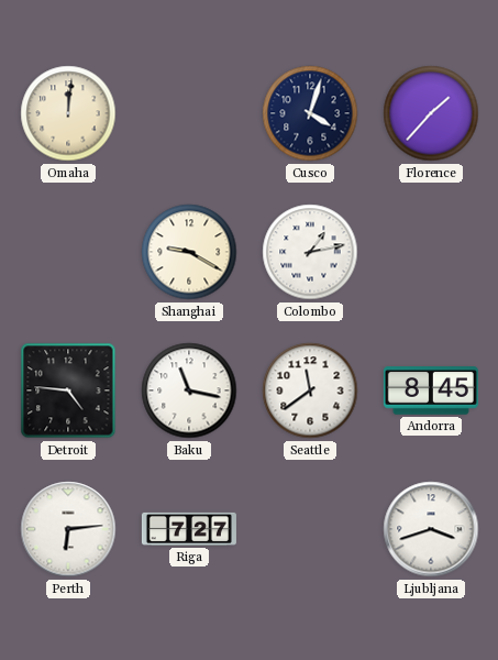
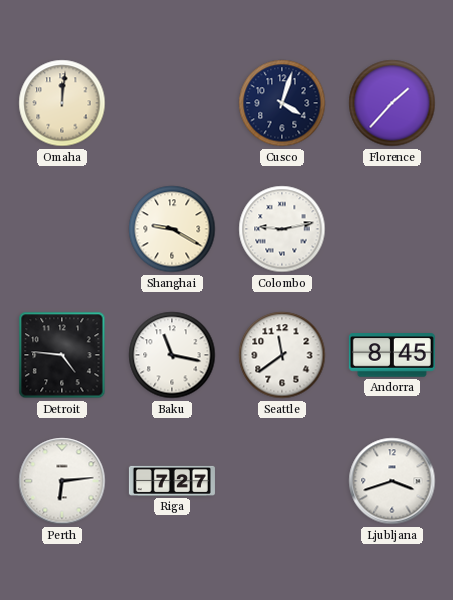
Colombo: 1:13 -> 9:13 (282, 229)
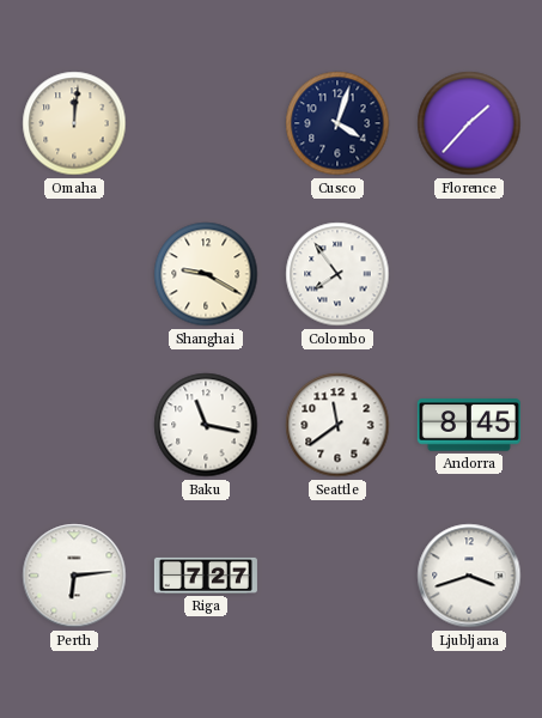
Colombo: 9:13 -> 7:54 (337, 274)
Detroit: 4:46 -> none (62, 355)
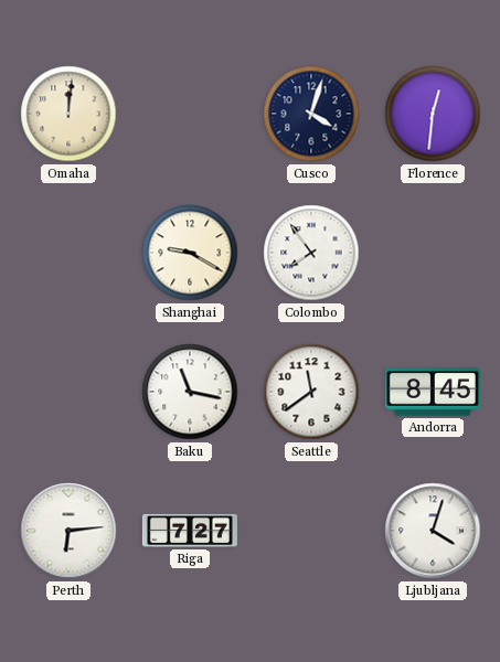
Florence: 1:37 -> 12:31 (433, 114)
Ljubljana: 3:42 -> 4:03 (433, 531)
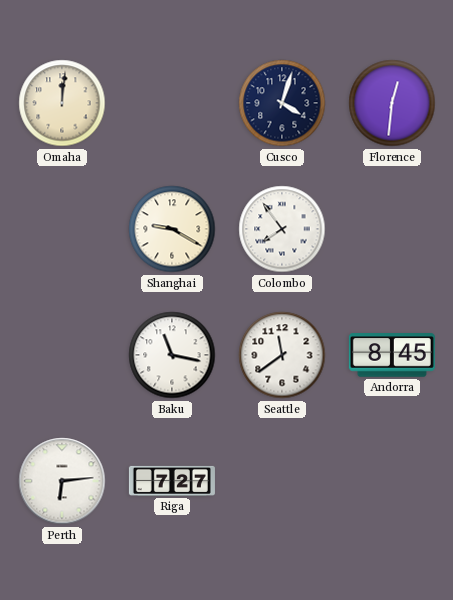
Ljubljana: 4:03 -> none (433, 531)
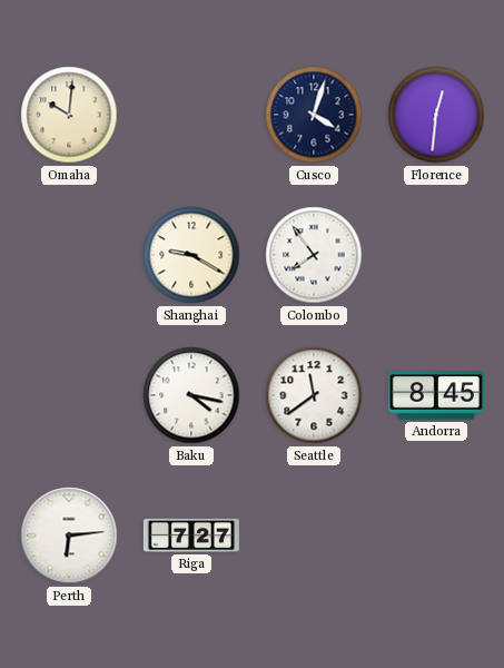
Omaha: 12:01 -> 10:01 (69, 115)
Baku: 11:17 -> 4:17 (191, 395)
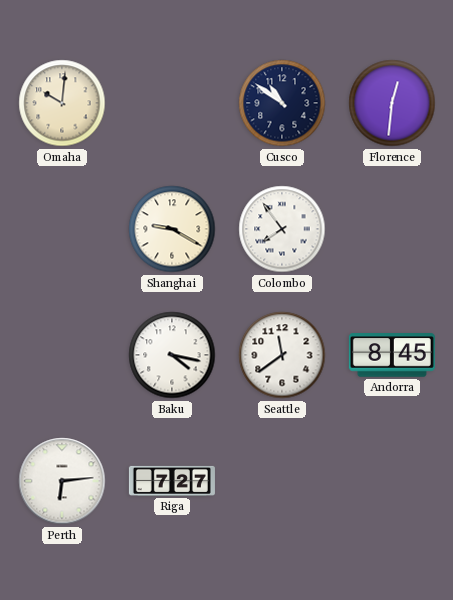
Cusco: 4:03 -> 10:51 (282, 103)
